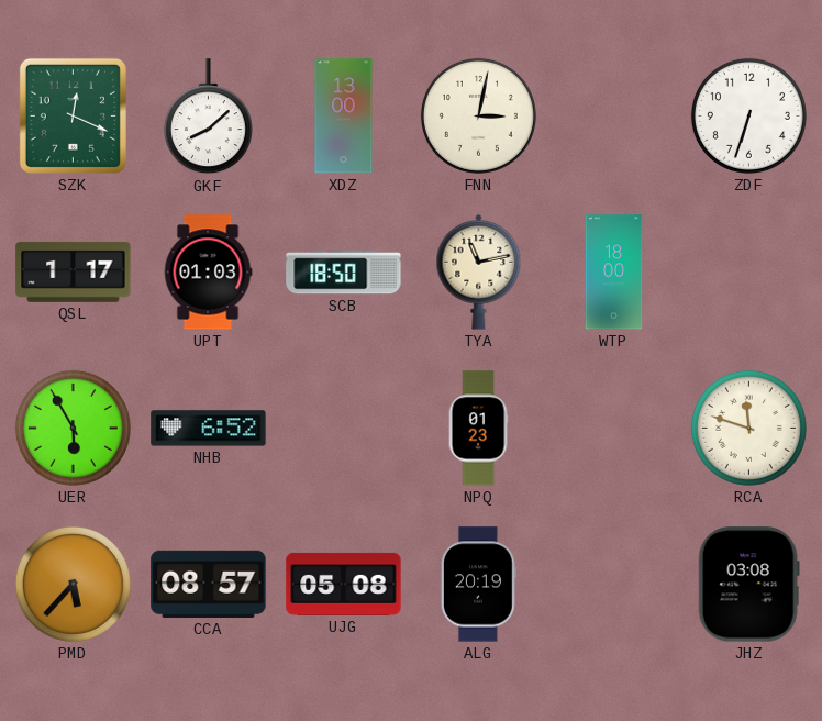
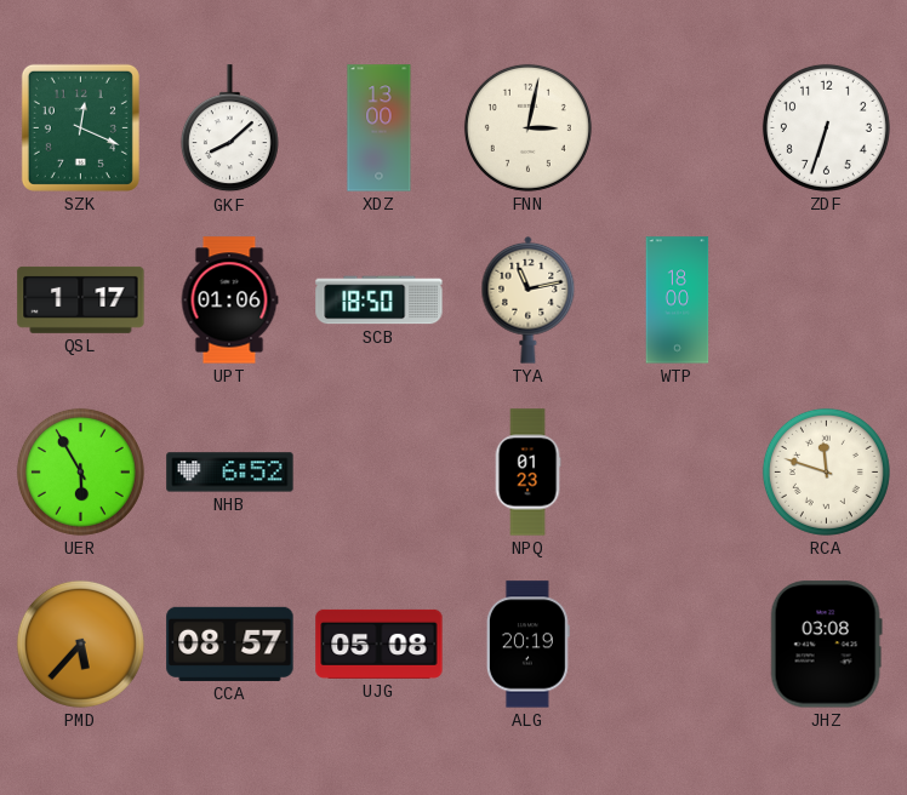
UPT: 01:03 -> 01:06 (229, 301)
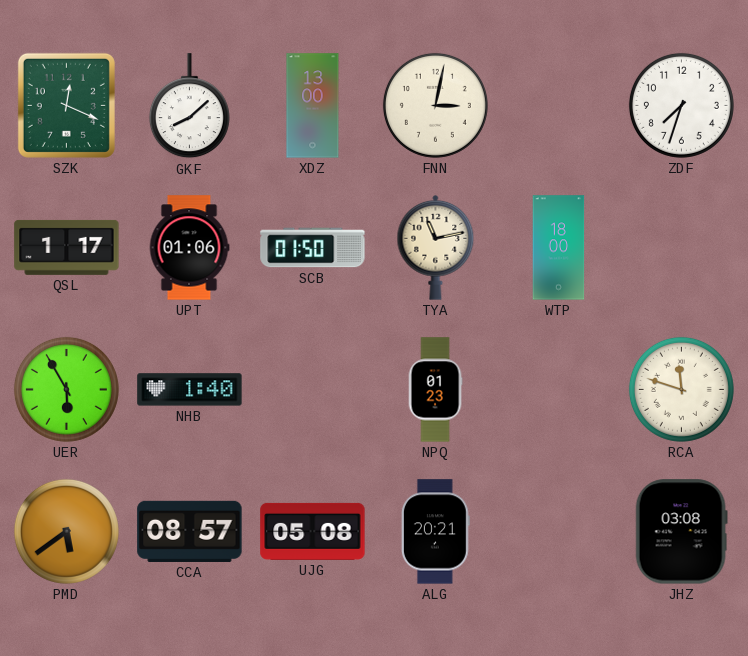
ZDF: 6:33 -> 7:33 (681, 105)
SCB: 18:50 -> 01:50 (313, 248)
NHB: 6:52 -> 1:40 (190, 390)
PMD: 5:37 -> 5:39 (66, 531)
ALG: 20:19 -> 20:21 (435, 532)
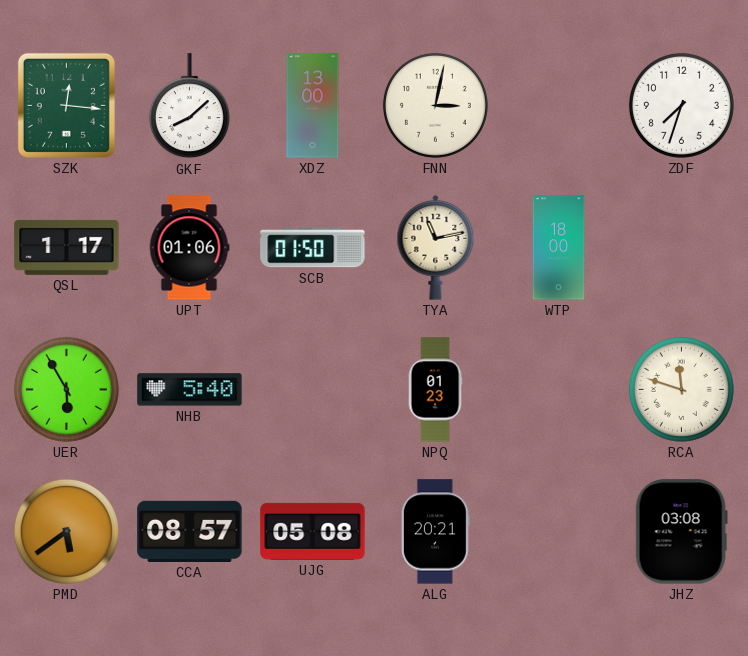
SZK: 12:19 -> 12:16 (66, 105)
NHB: 1:40 -> 5:40 (190, 390)
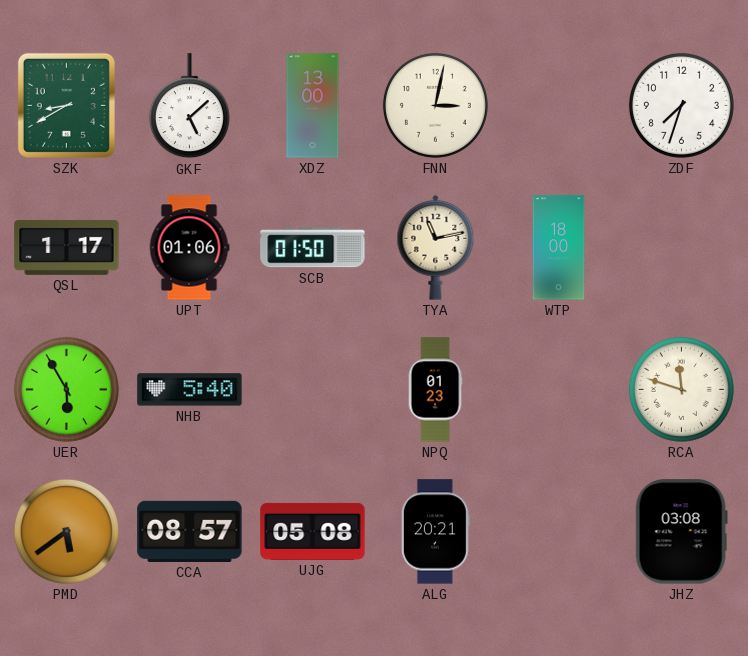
SZK: 12:16 -> 8:40 (66, 105)
GKF: 8:08 -> 5:08 (189, 106)
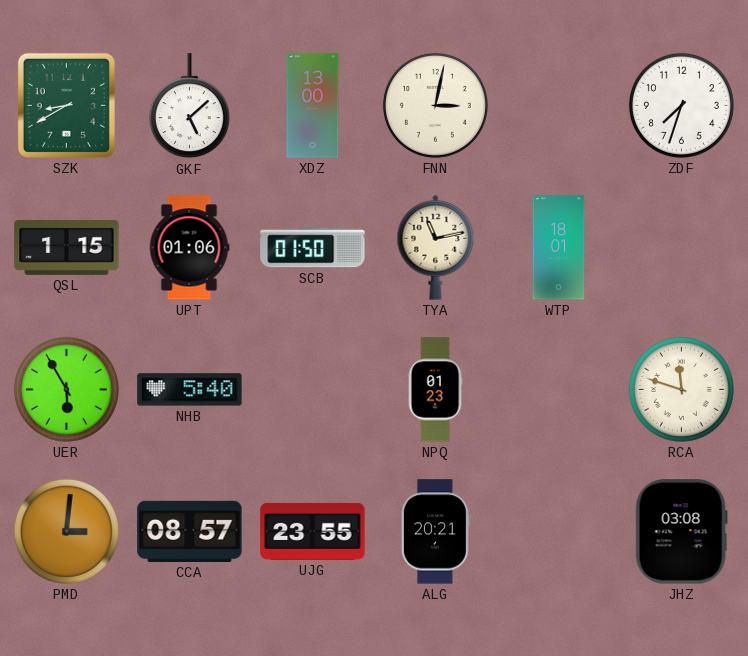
QSL: 1:17 -> 1:15 (67, 247)
WTP: 18:00 -> 18:01 (559, 248)
PMD: 5:39 -> 3:01 (66, 531)
UJG: 05:08 -> 23:55 (313, 531)
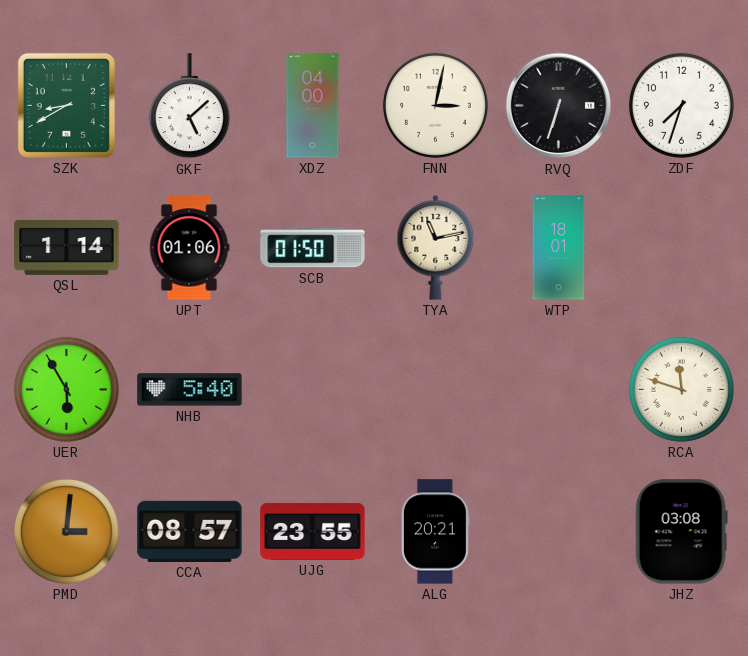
XDZ: 13:00 -> 04:00 (313, 106)
RVQ: none -> 6:33 (559, 106)
QSL: 1:15 -> 1:14 (67, 247)
NPQ: 01:23 -> none (435, 390)
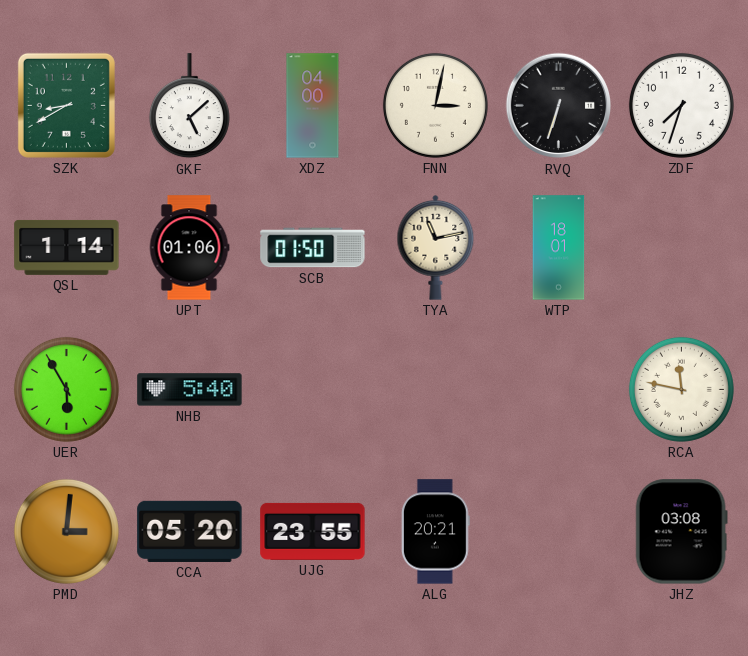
RCA: 11:48 -> 11:47 (681, 389)
CCA: 08:57 -> 05:20 (190, 531)
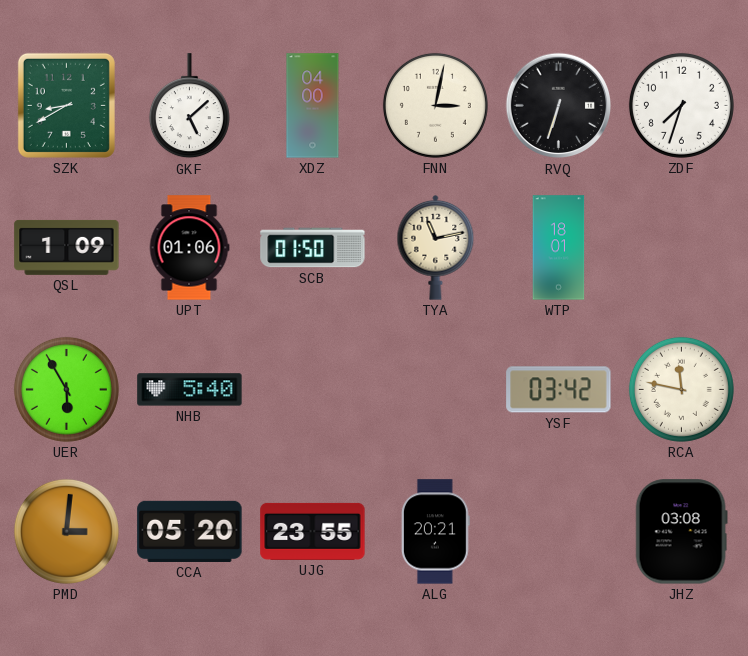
QSL: 1:14 -> 1:09 (67, 247)
YSF: none -> 03:42 (559, 390)
